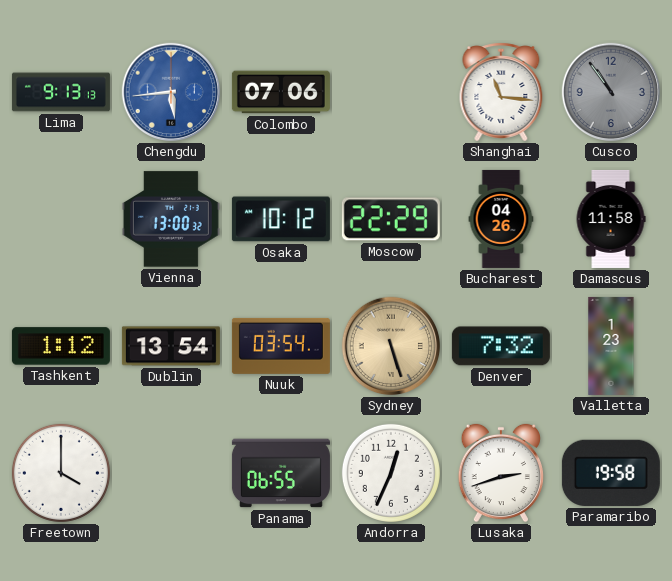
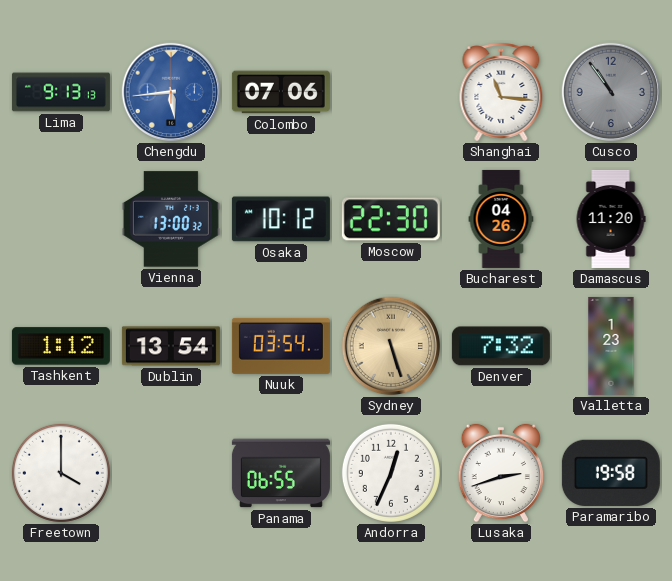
Moscow: 22:29 -> 22:30 (391, 219)
Damascus: 11:58 -> 11:20 (611, 219)
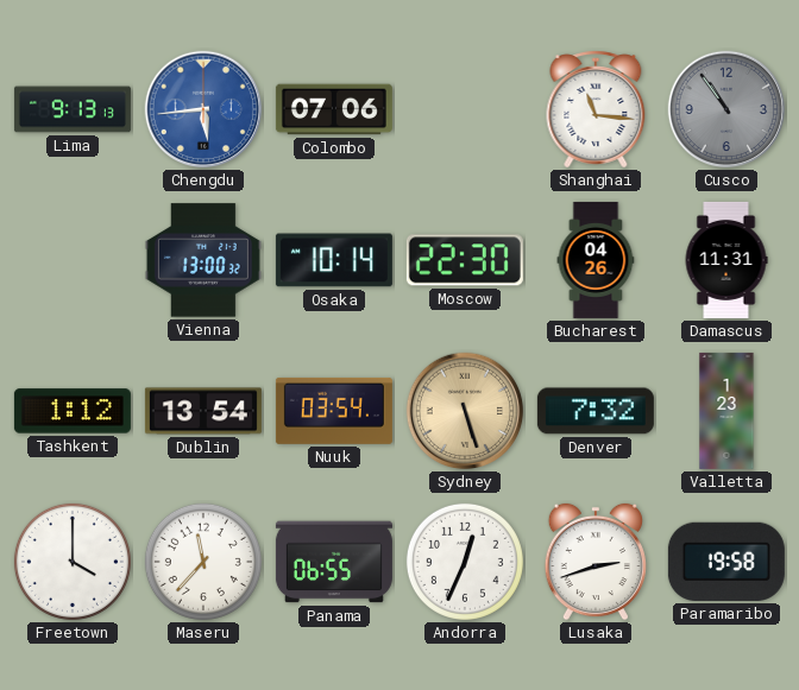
Osaka: 10:12 -> 10:14 (334, 260)
Damascus: 11:20 -> 11:31 (726, 260)
Maseru: none -> 11:37 (203, 562)
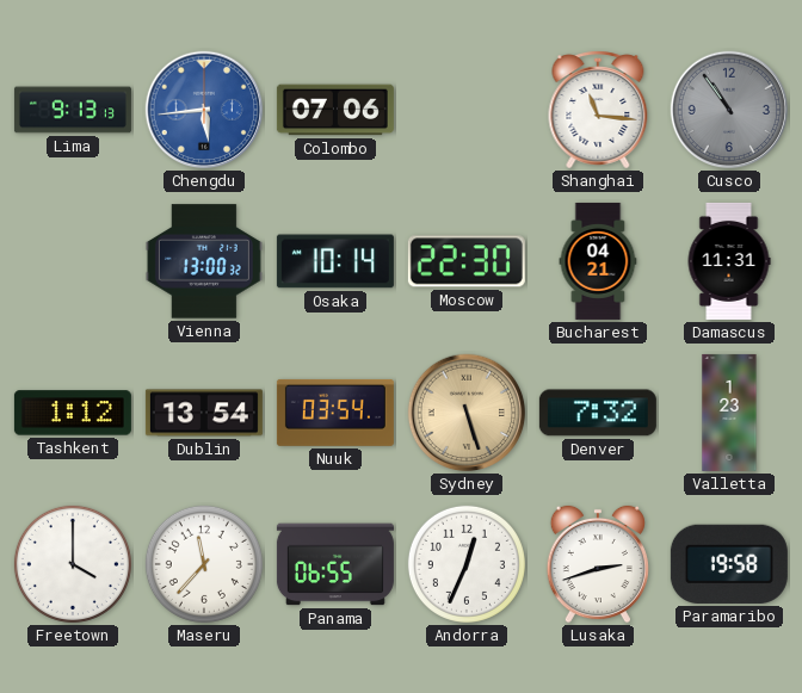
Bucharest: 04:26 -> 04:21 (598, 261)
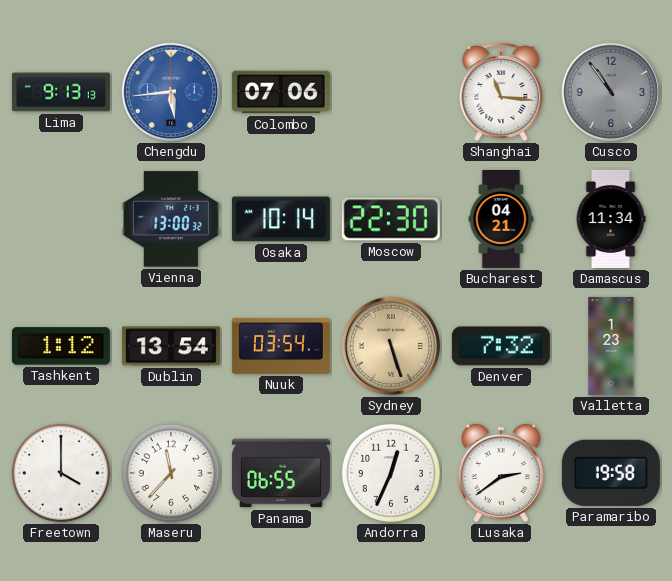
Damascus: 11:31 -> 11:34 (611, 219)
Lusaka: 2:42 -> 2:39 (501, 473)
